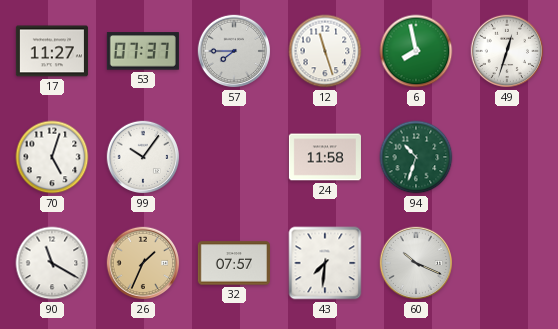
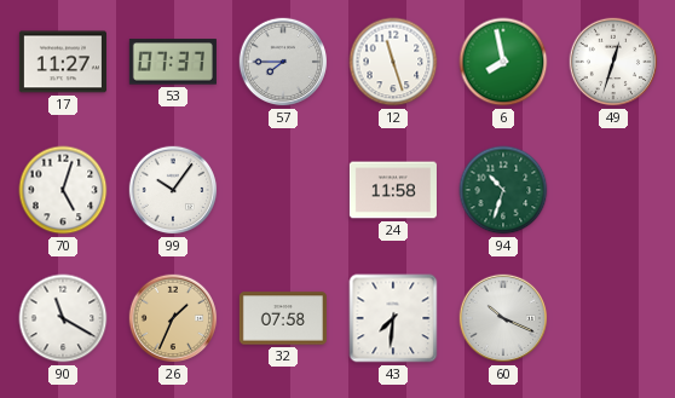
32: 07:57 -> 07:58 (283, 318)
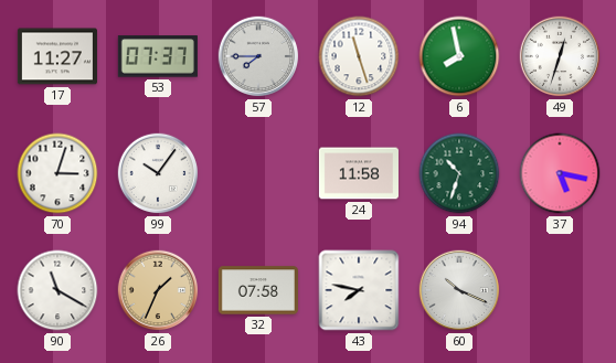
70: 5:03 -> 3:03 (57, 173)
37: none -> 5:17 (560, 173)
43: 7:31 -> 7:47 (359, 290)
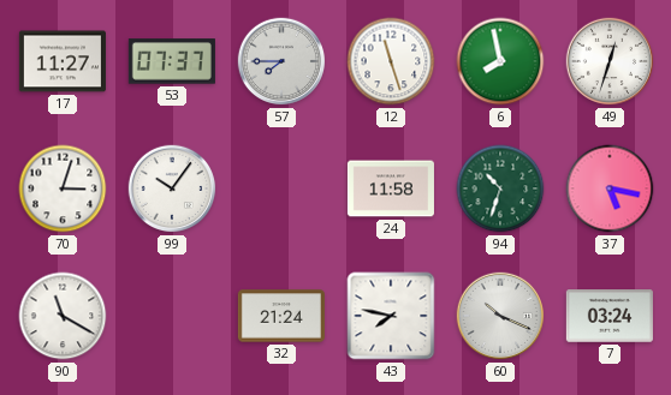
26: 1:34 -> none (158, 290)
32: 07:58 -> 21:24 (281, 316)
7: none -> 03:24 (610, 316)
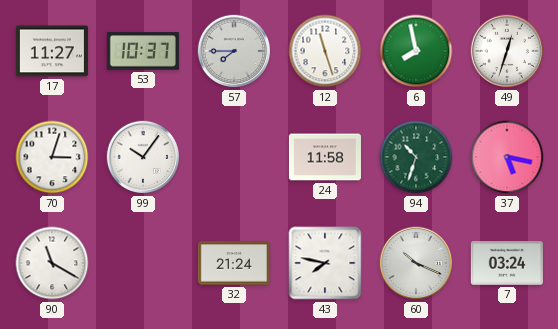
53: 07:37 -> 10:37 (143, 51)
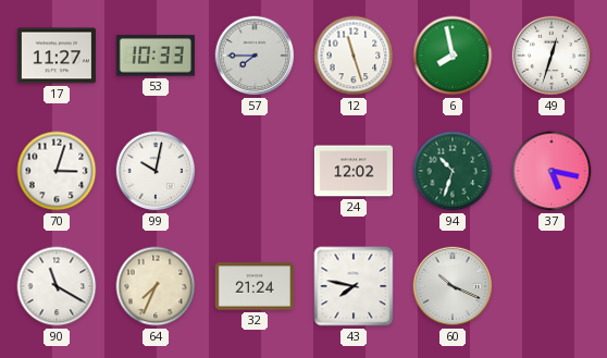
53: 10:37 -> 10:33 (156, 55)
99: 10:06 -> 10:02 (156, 171)
24: 11:58 -> 12:02 (354, 171)
64: none -> 7:34 (156, 286)
7: 03:24 -> none (507, 263)
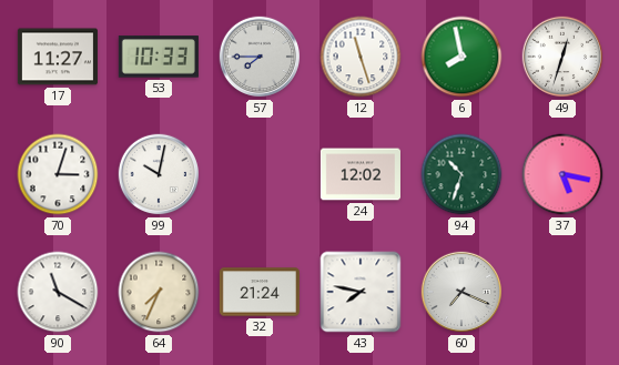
60: 10:19 -> 7:19 (461, 292)
